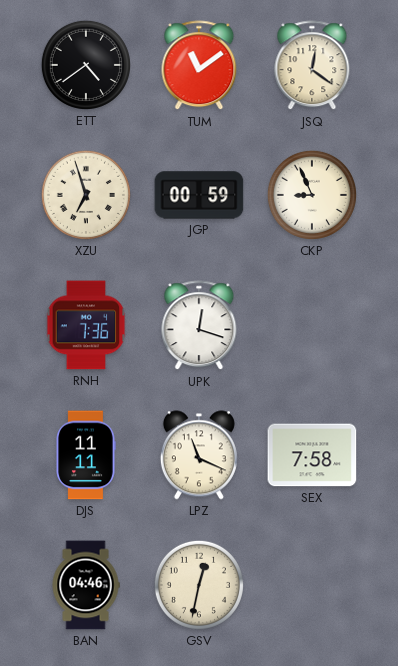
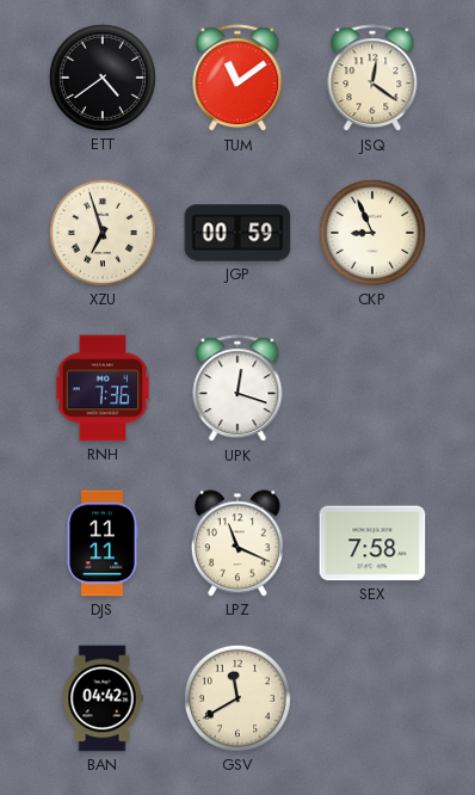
BAN: 04:46 -> 04:42 (103, 698)
GSV: 12:32 -> 11:40 (237, 698)
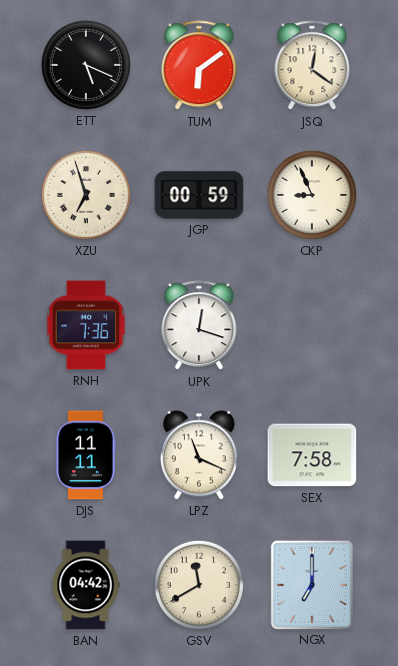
ETT: 4:39 -> 5:19 (86, 65)
TUM: 11:09 -> 6:09 (199, 66)
NGX: none -> 7:00 (311, 584)
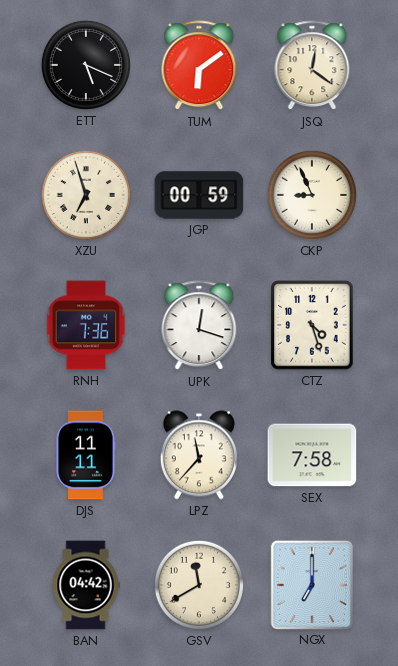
CTZ: none -> 4:27 (312, 325)
LPZ: 11:19 -> 11:37 (199, 455)
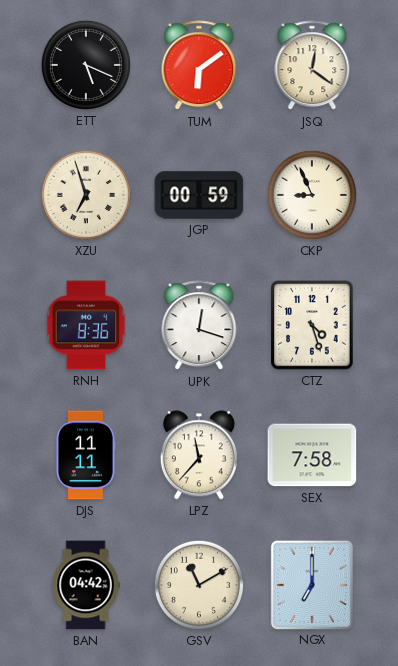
RNH: 7:36 -> 8:36 (86, 325)
GSV: 11:40 -> 11:10 (199, 585)
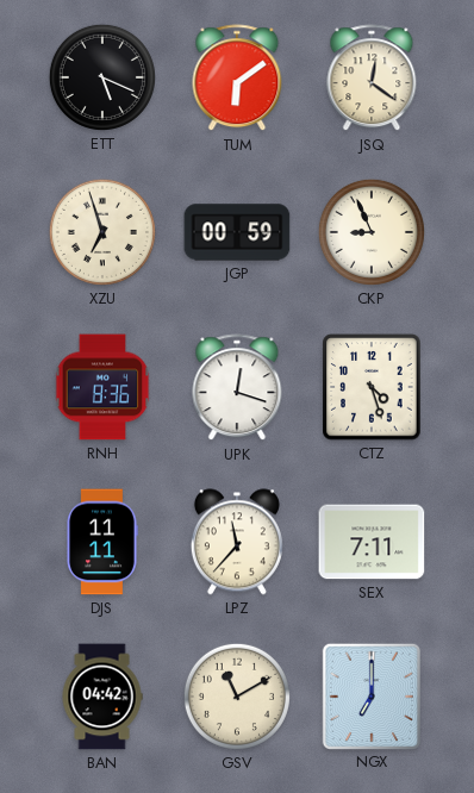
SEX: 7:58 -> 7:11 (372, 542)
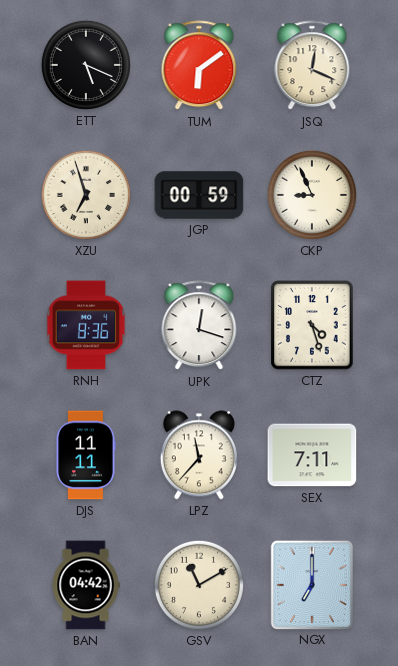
JSQ: 12:21 -> 12:19 (312, 66)
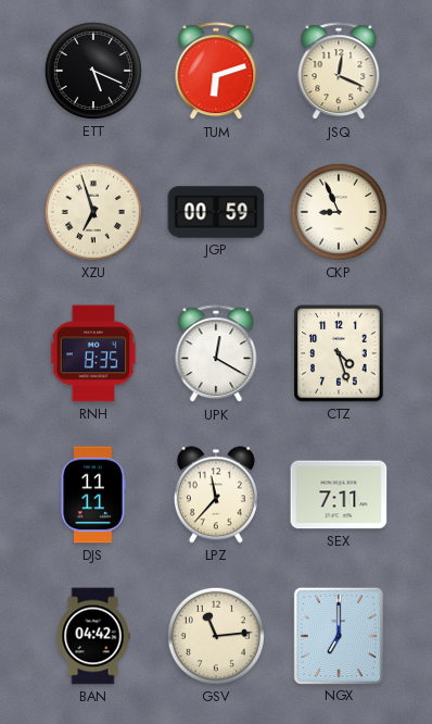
TUM: 6:09 -> 6:12 (216, 72)
RNH: 8:36 -> 8:35 (93, 353)
UPK: 12:18 -> 12:20 (216, 354)
GSV: 11:10 -> 11:14 (216, 636)
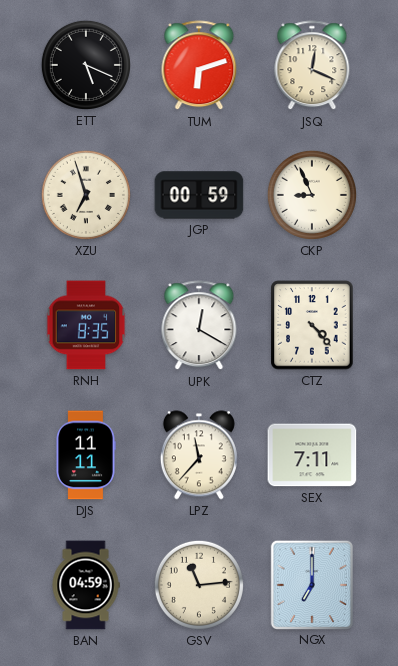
CTZ: 4:27 -> 4:23 (312, 325)
BAN: 04:42 -> 04:59 (86, 585)
